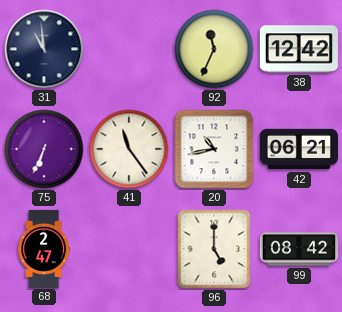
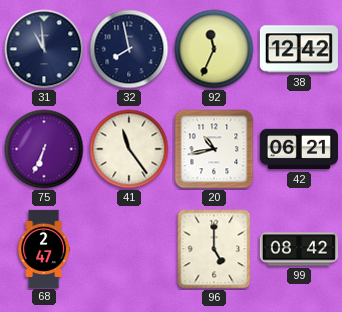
32: none -> 7:58 (129, 49)
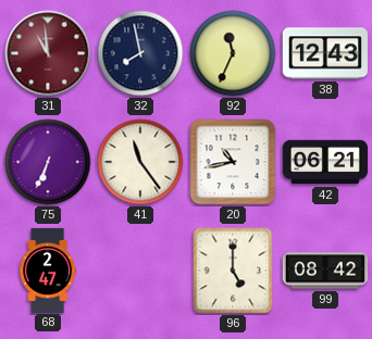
31 dial: navy -> burgundy (48, 53)
38: 12:42 -> 12:43 (325, 53)
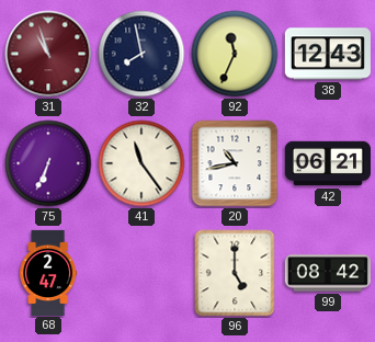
31: 10:59 -> 10:57 (48, 54)
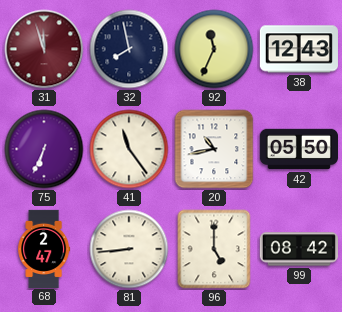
31: 10:57 -> 11:57 (44, 49)
42: 06:21 -> 05:50 (298, 149)
81: none -> 8:44 (129, 249)
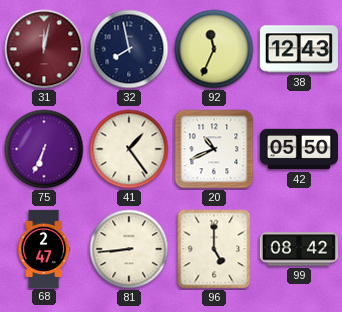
31: 11:57 -> 12:02 (44, 49)
41: 11:24 -> 1:24 (129, 149)
20: 10:43 -> 10:41 (214, 149)
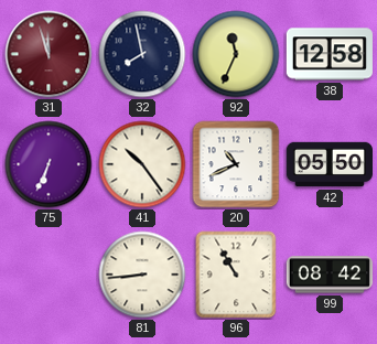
31: 12:02 -> 11:57 (49, 54)
38: 12:43 -> 12:58 (330, 54)
41: 1:24 -> 10:24 (142, 164)
68: 2:47 -> none (44, 248)
96: 5:00 -> 10:55 (236, 275)
